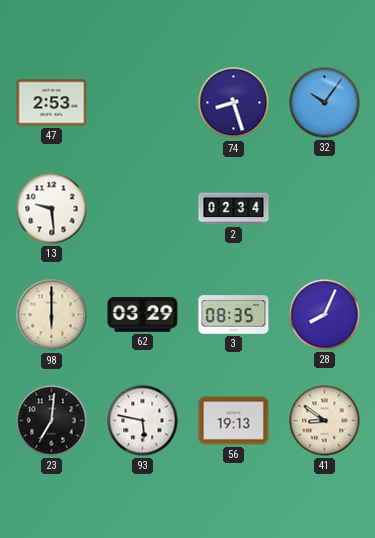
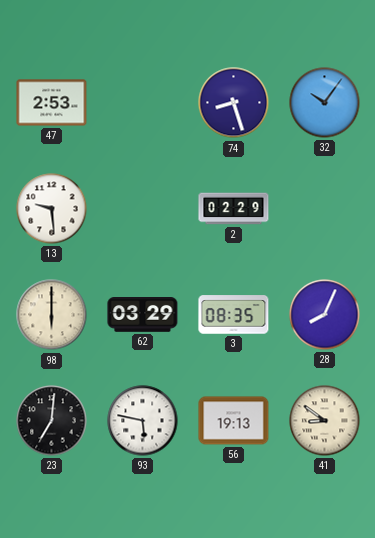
2: 02:34 -> 02:29 (234, 209)
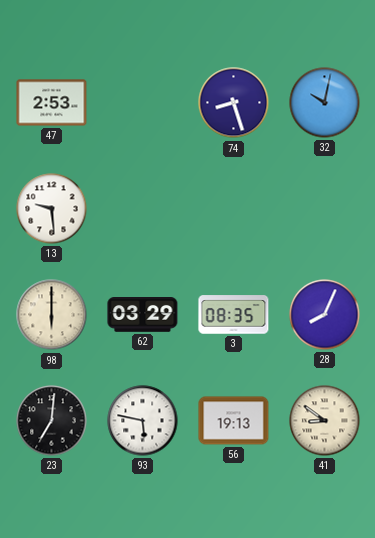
32: 10:06 -> 10:02 (325, 103)
2: 02:29 -> none (234, 209)
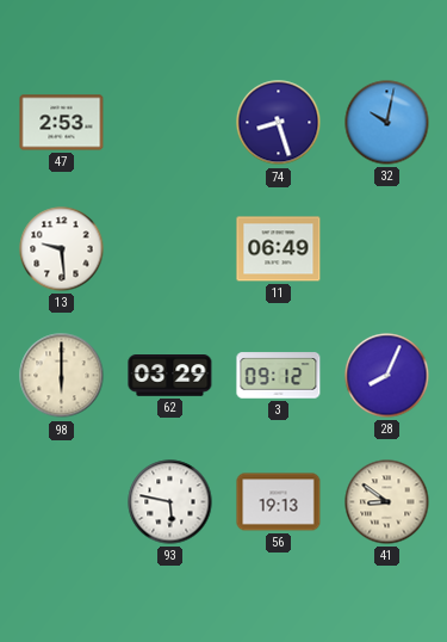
11: none -> 06:49 (279, 249)
3: 08:35 -> 09:12 (279, 376)
23: 7:01 -> none (52, 421)
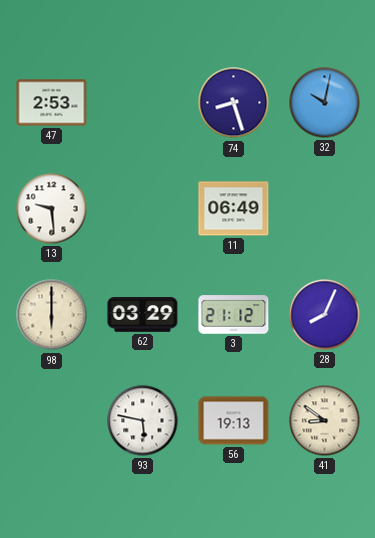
3: 09:12 -> 21:12 (234, 315)
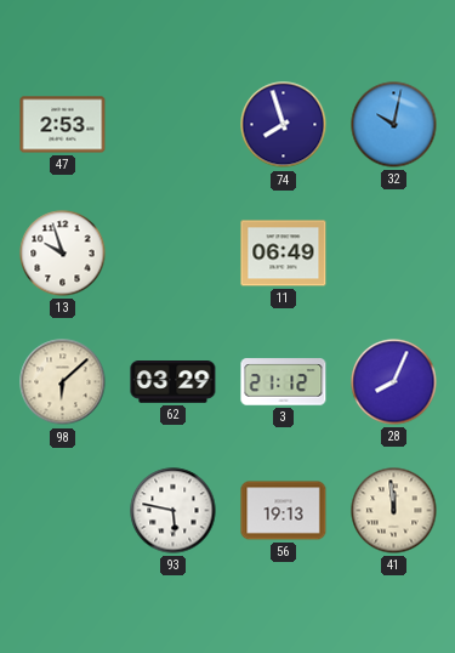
74: 8:27 -> 7:57 (284, 125)
13: 9:29 -> 9:57 (63, 254)
98: 6:00 -> 6:08 (63, 382)
41: 8:51 -> 11:59 (394, 511)
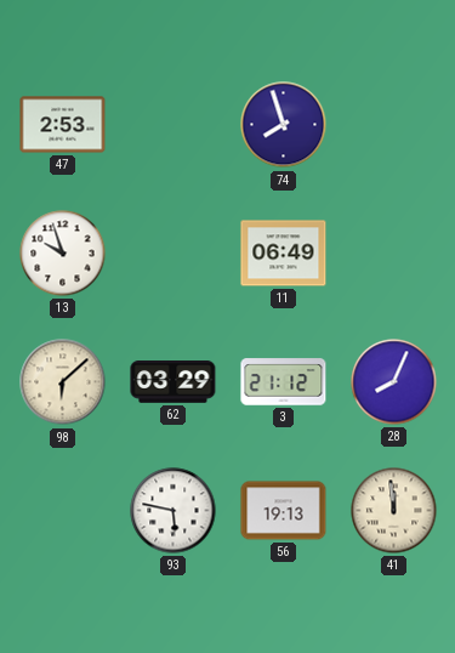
32: 10:02 -> none (394, 125)
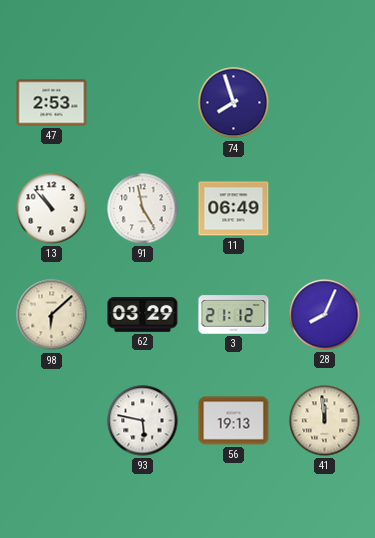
13: 9:57 -> 10:53 (52, 209)
91: none -> 4:58 (143, 209)
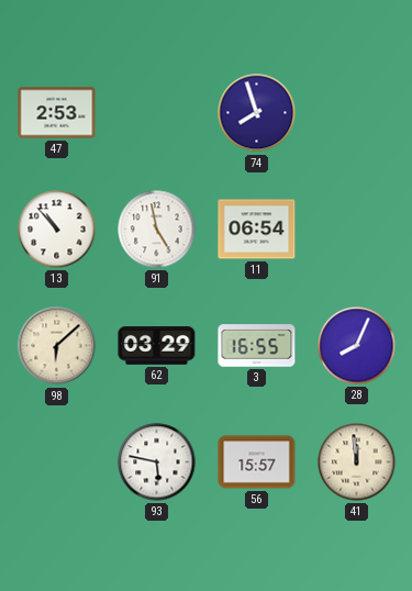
11: 06:49 -> 06:54 (257, 230)
3: 21:12 -> 16:55 (257, 346)
56: 19:13 -> 15:57 (257, 462)
